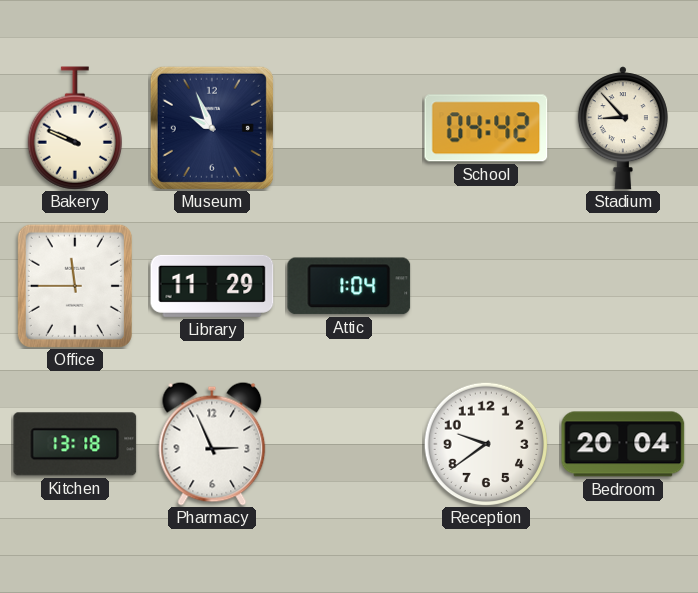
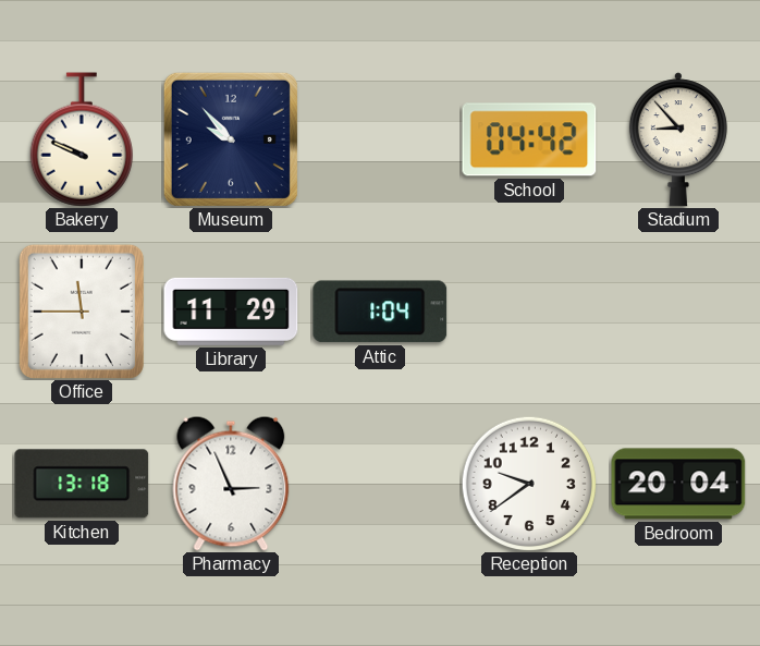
Museum: 9:56 -> 9:53 (231, 139)
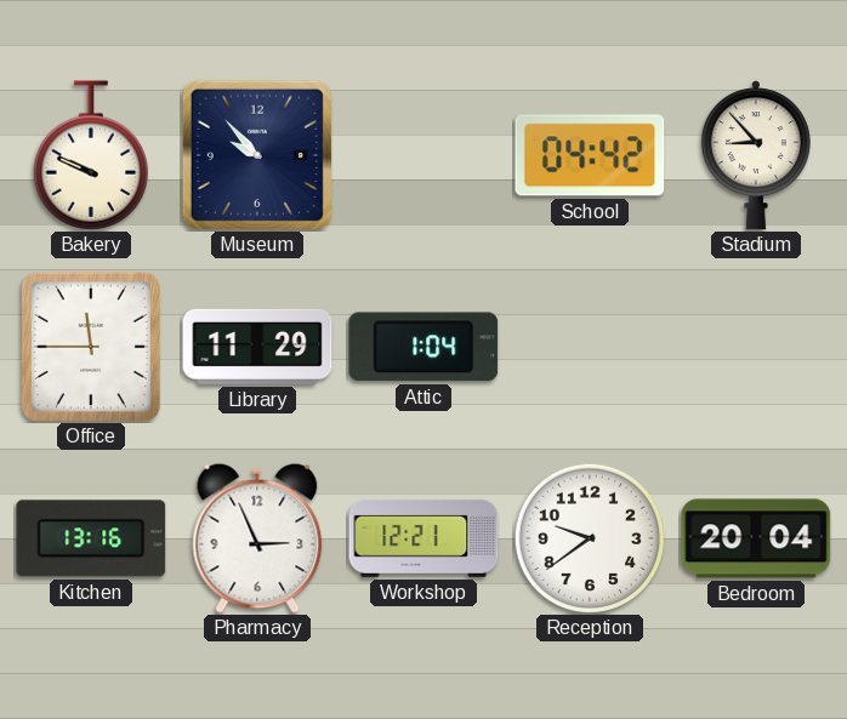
Kitchen: 13:18 -> 13:16 (91, 538)
Workshop: none -> 12:21 (423, 538)
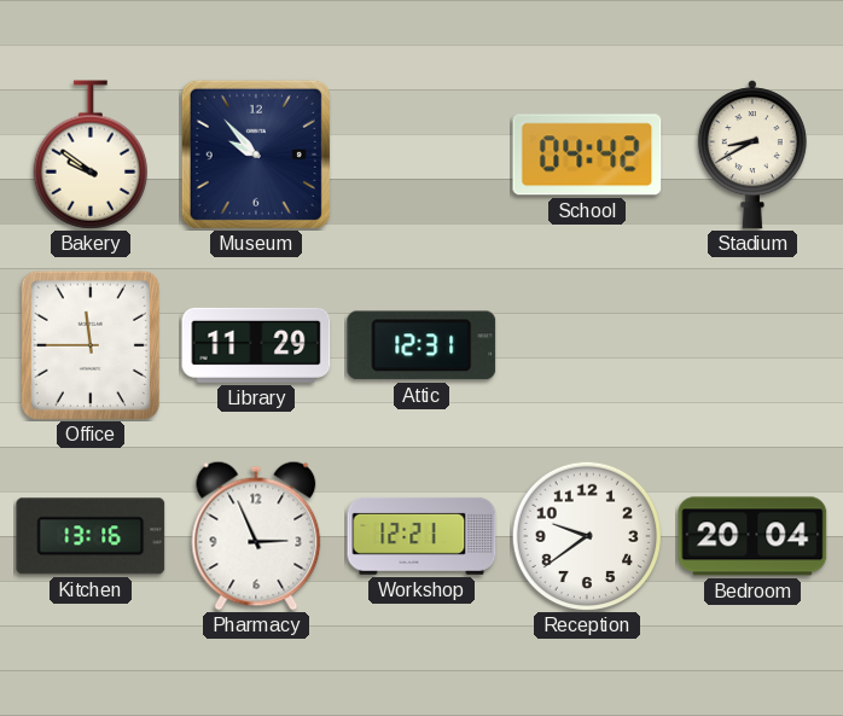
Bakery: 9:49 -> 9:51 (91, 155)
Stadium: 8:53 -> 8:40 (752, 155)
Attic: 1:04 -> 12:31 (421, 345)
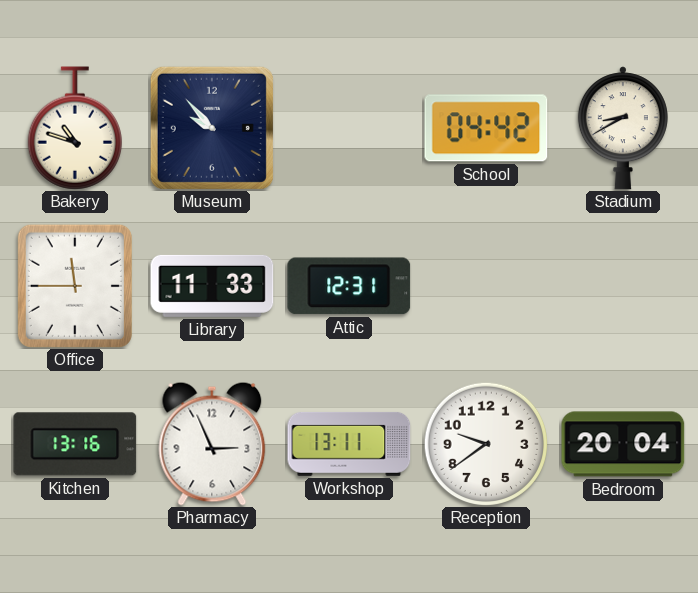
Bakery: 9:51 -> 10:48 (75, 128)
Library: 11:29 -> 11:33 (212, 286)
Workshop: 12:21 -> 13:11 (349, 444)
